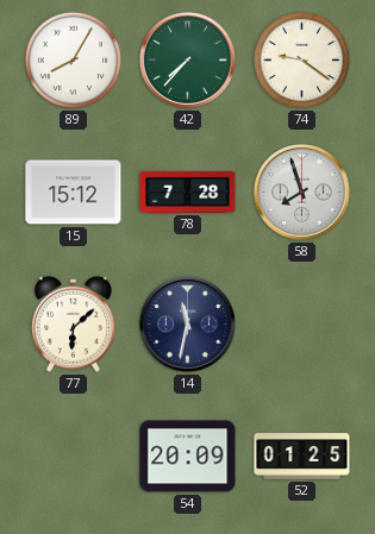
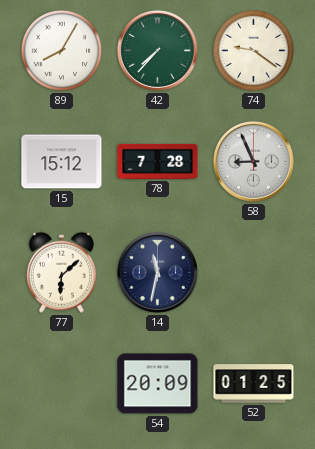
58: 7:57 -> 8:56 (253, 161)
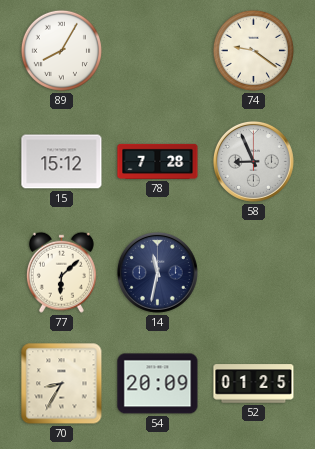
42: 7:37 -> none (157, 50)
70: none -> 8:35 (62, 384)
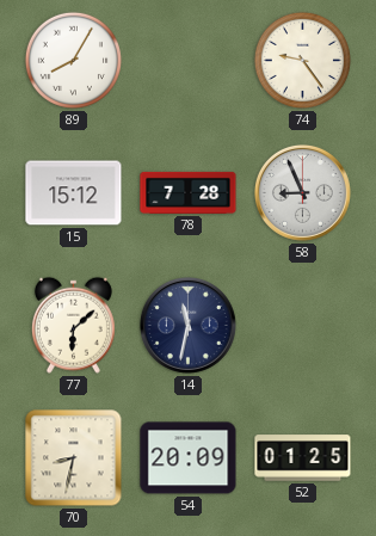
74: 9:21 -> 9:24 (302, 60)
70: 8:35 -> 8:32 (74, 458)
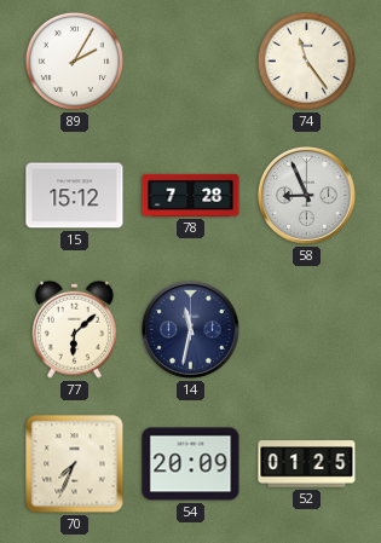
89: 8:05 -> 2:05 (74, 60)
74: 9:24 -> 11:24 (306, 60)
70: 8:32 -> 7:34 (75, 464)
